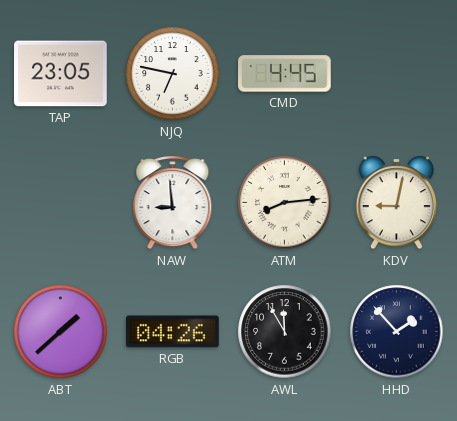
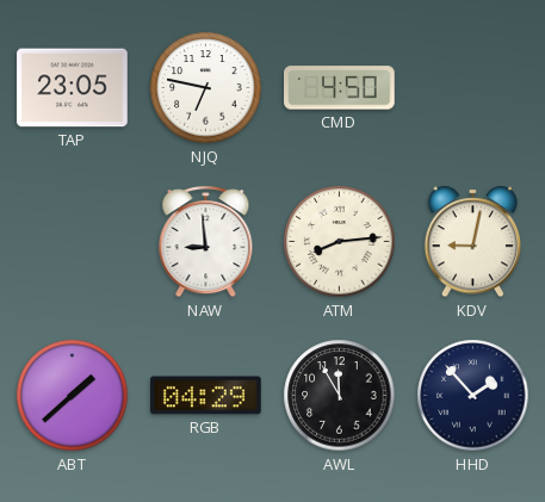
CMD: 4:45 -> 4:50 (340, 88)
RGB: 04:26 -> 04:29 (206, 396)
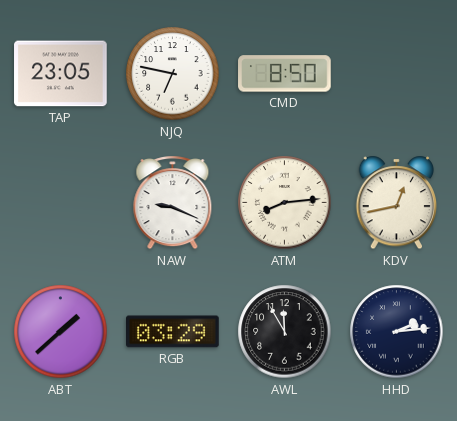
CMD: 4:50 -> 8:50 (285, 74)
NAW: 8:59 -> 9:19 (173, 203)
KDV: 9:02 -> 12:43 (397, 203)
RGB: 04:29 -> 03:29 (173, 332)
HHD: 1:53 -> 2:14 (397, 332)
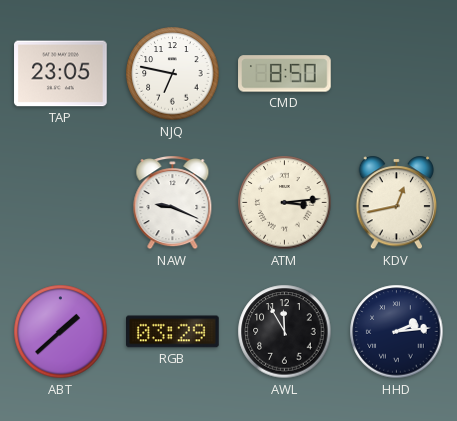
ATM: 8:14 -> 3:14 (285, 203)
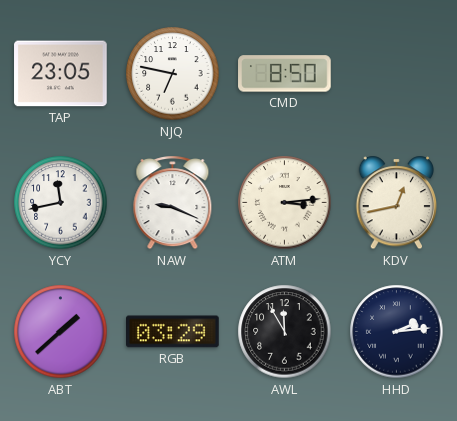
YCY: none -> 11:43 (61, 203)
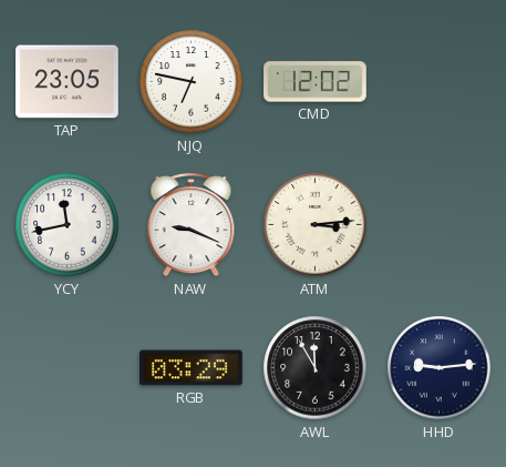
CMD: 8:50 -> 12:02 (316, 82)
KDV: 12:43 -> none (397, 203)
ABT: 1:38 -> none (61, 332)
HHD: 2:14 -> 9:14 (440, 368)
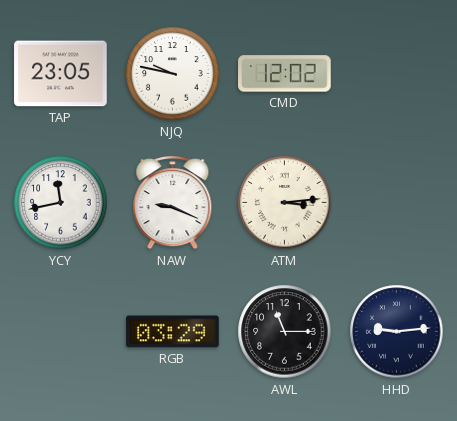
NJQ: 6:47 -> 9:47 (173, 74)
AWL: 11:55 -> 11:15 (285, 332)
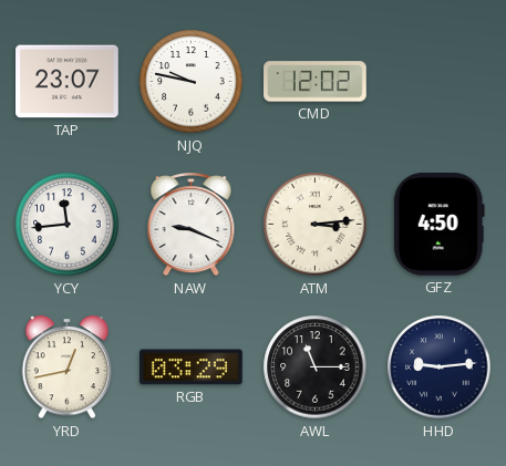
TAP: 23:05 -> 23:07 (68, 82)
YCY: 11:43 -> 11:44 (68, 225)
GFZ: none -> 4:50 (438, 225)
YRD: none -> 12:43 (68, 367)
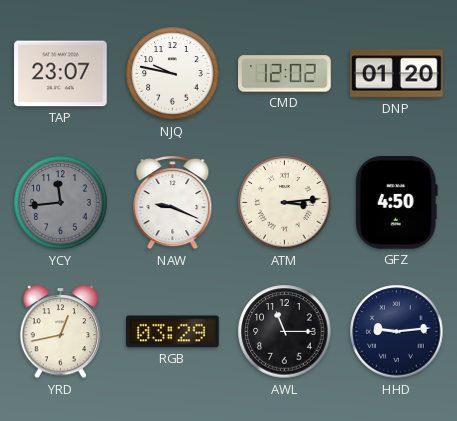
DNP: none -> 01:20 (397, 74)
YCY dial: white -> grey (61, 203)
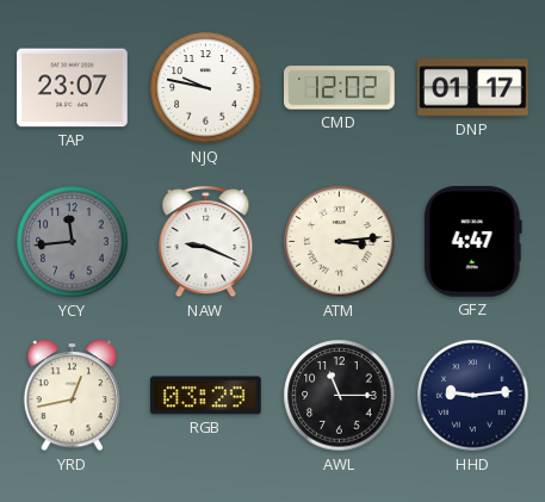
DNP: 01:20 -> 01:17 (473, 88)
GFZ: 4:50 -> 4:47 (472, 242)
